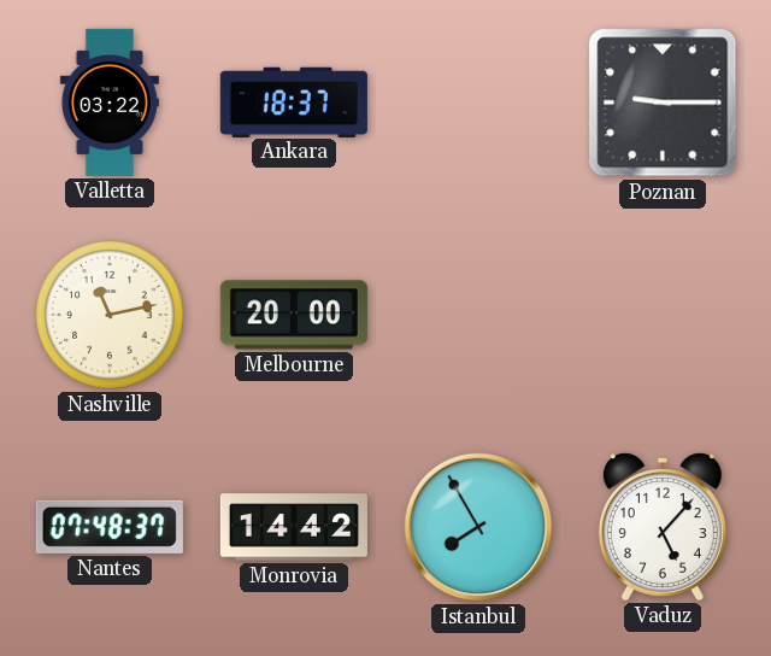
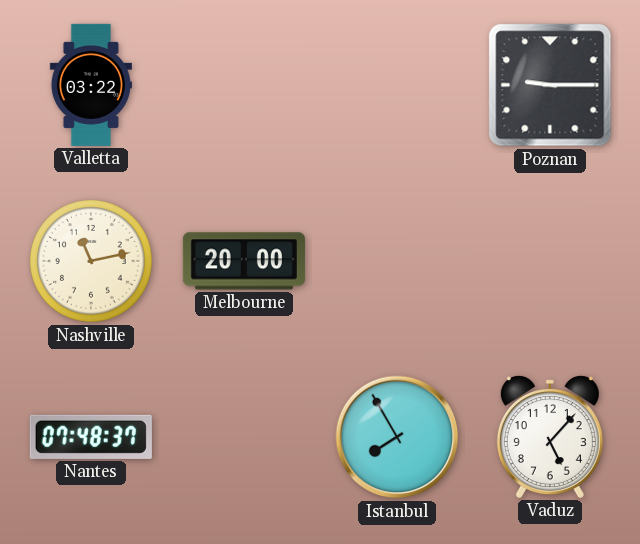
Ankara: 18:37 -> none (294, 101)
Monrovia: 14:42 -> none (294, 527)
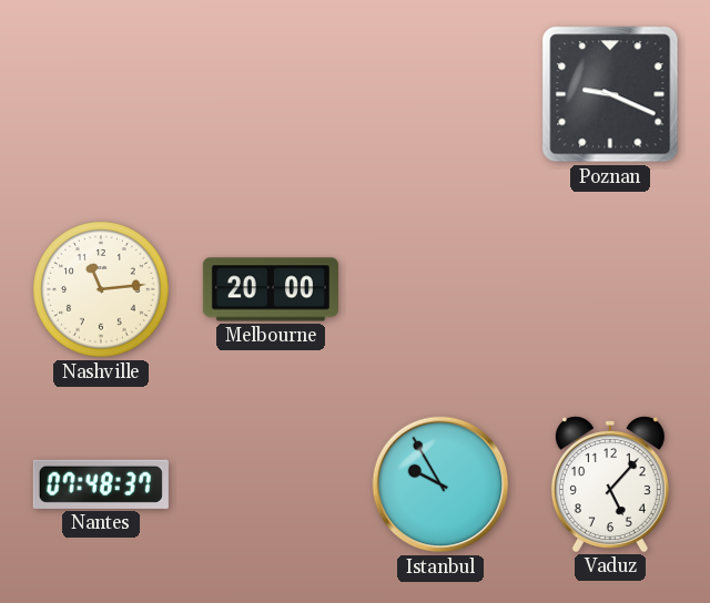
Valletta: 03:22 -> none (91, 85)
Poznan: 9:15 -> 9:19 (610, 94)
Nashville: 11:13 -> 11:14 (101, 289)
Istanbul: 7:55 -> 9:55 (440, 484)
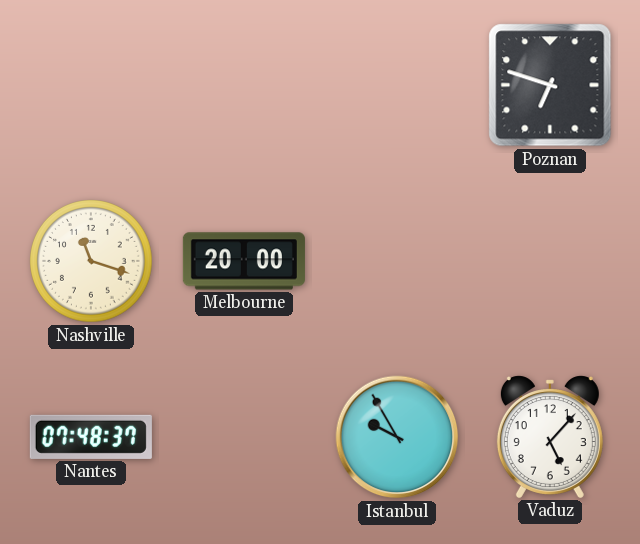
Poznan: 9:19 -> 6:48 (550, 85)
Nashville: 11:14 -> 11:18 (91, 261)
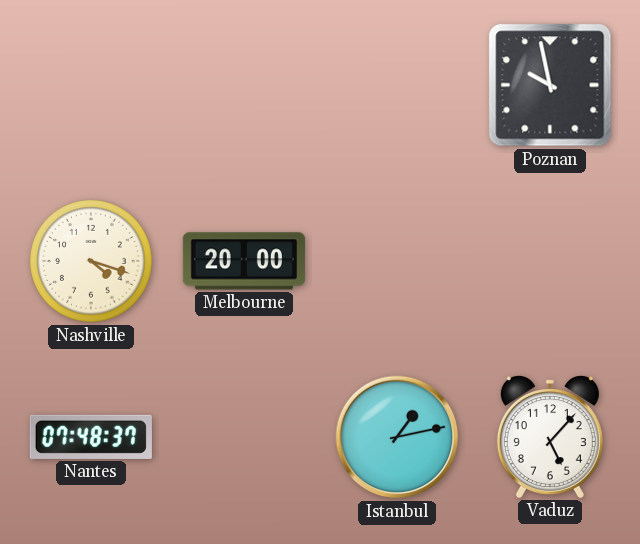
Poznan: 6:48 -> 9:58 (550, 85)
Nashville: 11:18 -> 4:18 (91, 261)
Istanbul: 9:55 -> 1:13 (397, 437)
